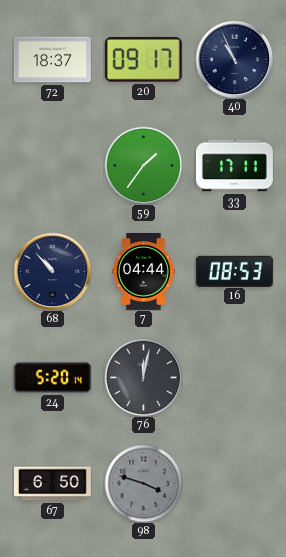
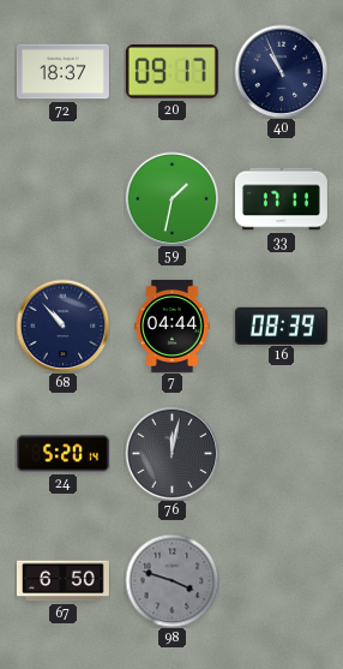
59: 1:36 -> 1:32 (171, 198)
16: 08:53 -> 08:39 (281, 325)
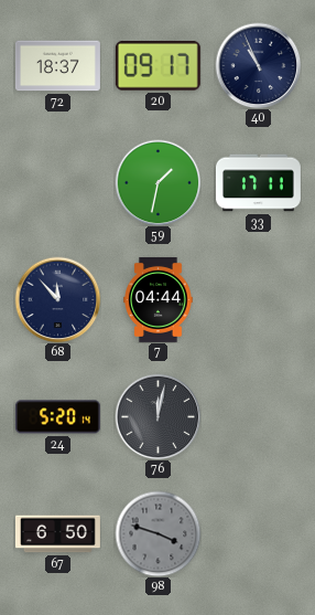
68: 10:53 -> 11:53 (57, 299)
16: 08:39 -> none (281, 325)
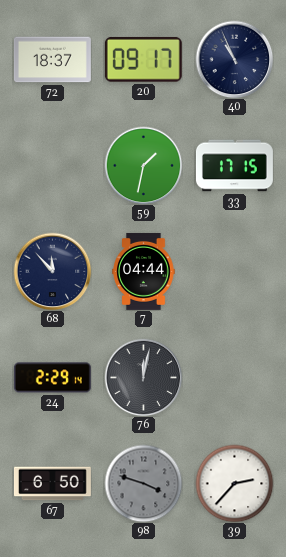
33: 17:11 -> 17:15 (234, 166)
24: 5:20 -> 2:29 (52, 378)
39: none -> 2:37 (234, 483)
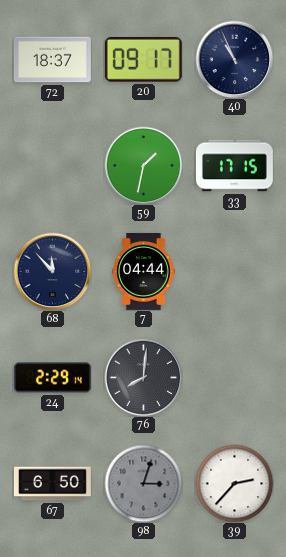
76: 12:02 -> 8:01 (143, 377)
98: 3:48 -> 3:03 (143, 483)
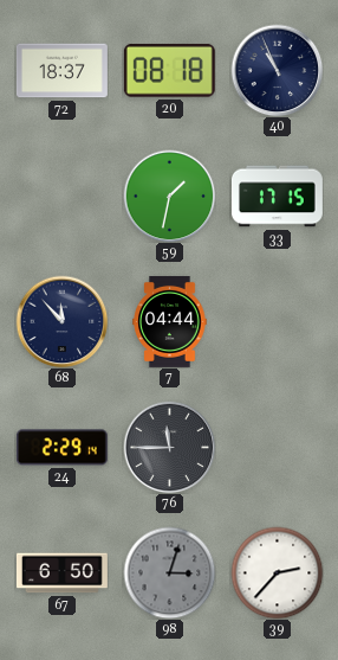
20: 09:17 -> 08:18 (169, 70)
76: 8:01 -> 11:45 (169, 447)
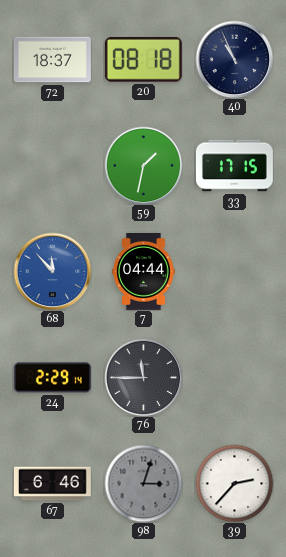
68 dial: navy -> blue (52, 271)
67: 6:50 -> 6:46 (52, 484)
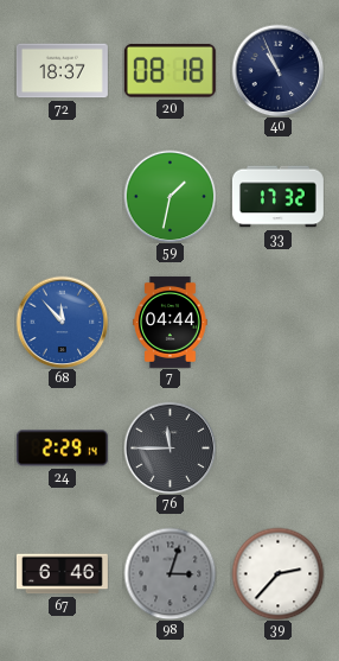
33: 17:15 -> 17:32 (277, 197)
